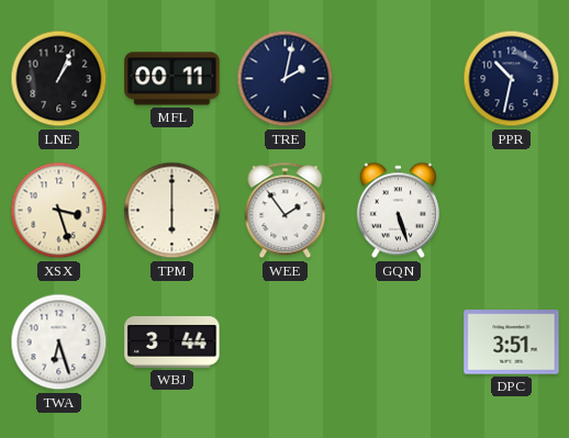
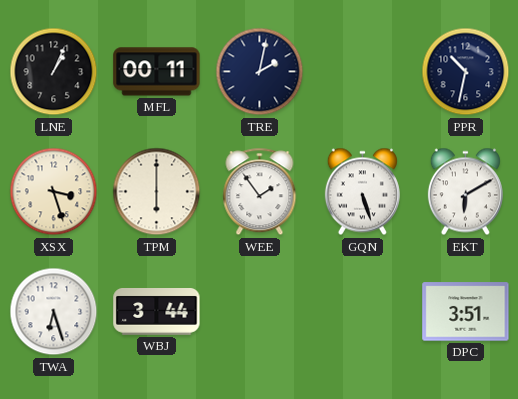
EKT: none -> 6:10 (465, 192)
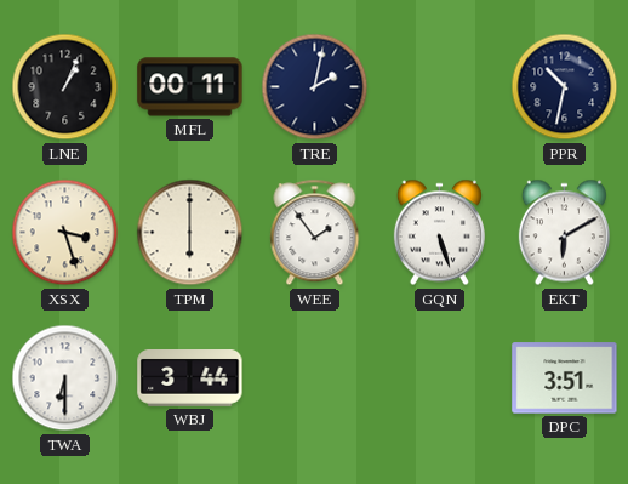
TWA: 6:27 -> 6:30 (65, 378)
